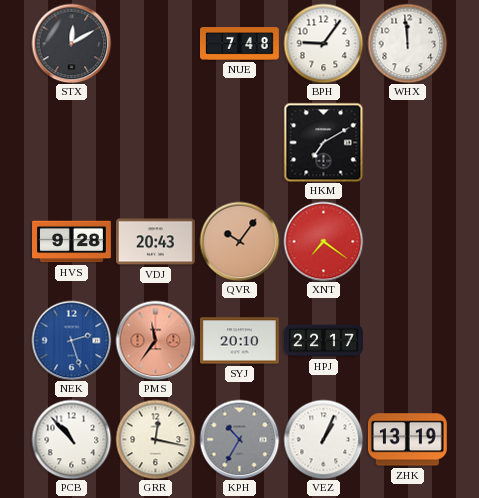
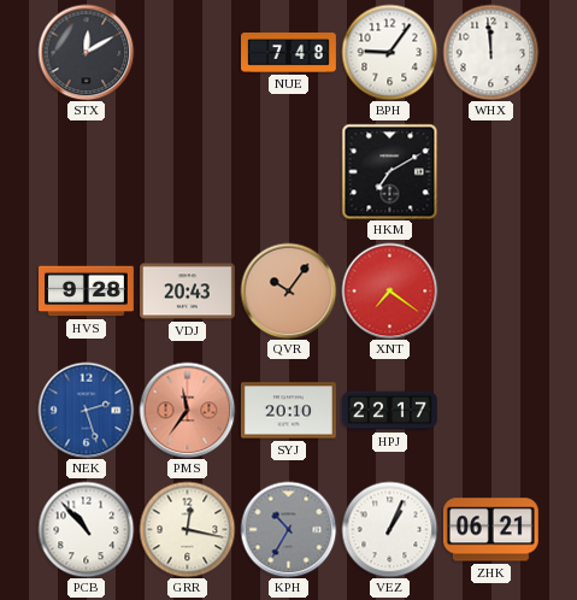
ZHK: 13:19 -> 06:21 (490, 530)
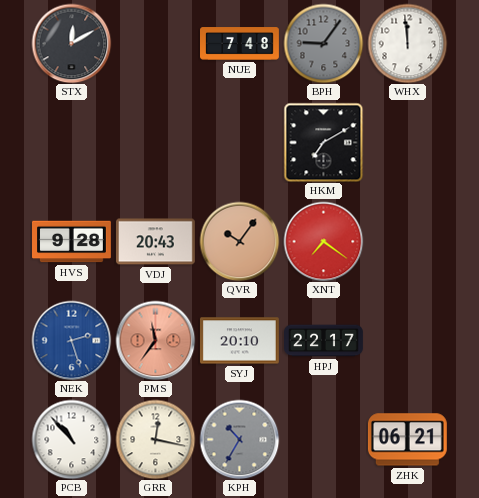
BPH dial: white -> grey (323, 43)
VEZ: 1:04 -> none (389, 529)
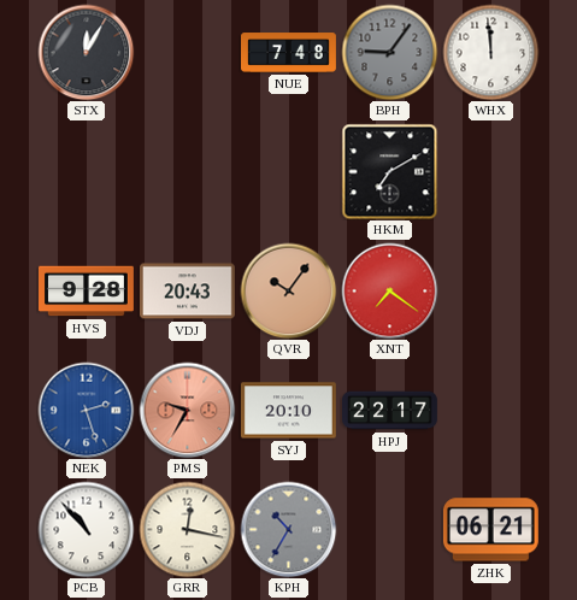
STX: 12:10 -> 12:05 (86, 52)
PMS: 11:36 -> 9:35 (187, 410)
